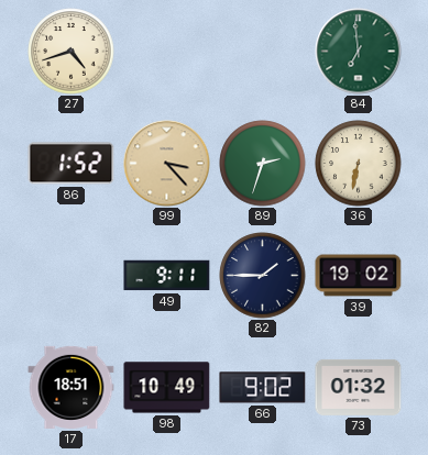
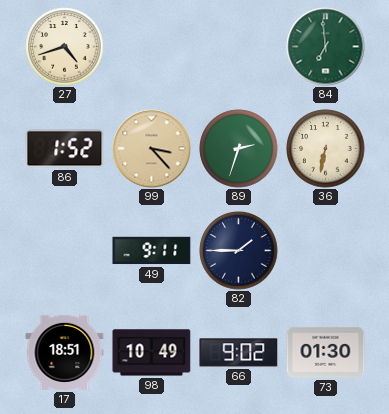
39: 19:02 -> none (359, 276)
73: 01:32 -> 01:30 (326, 352)
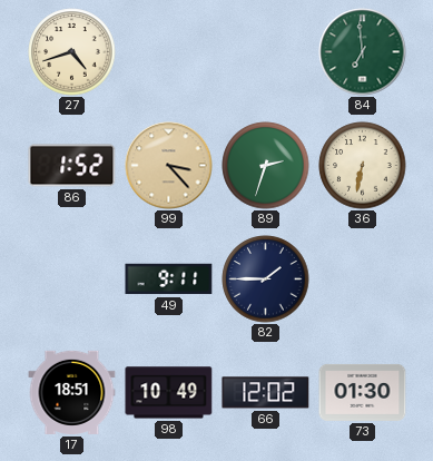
66: 9:02 -> 12:02 (266, 393)
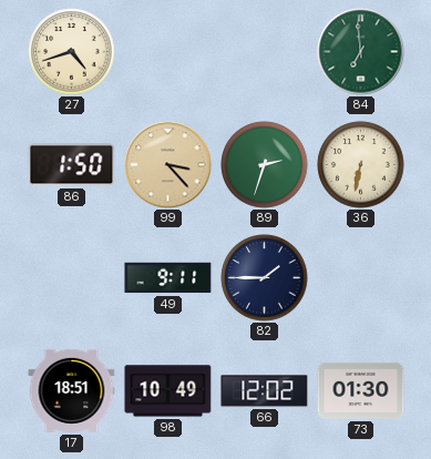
86: 1:52 -> 1:50 (72, 165)
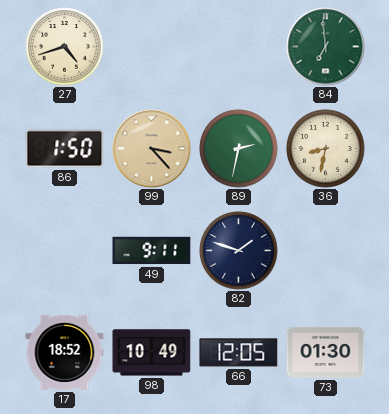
89: 2:33 -> 2:32 (239, 149)
36: 6:32 -> 8:32 (326, 149)
82: 1:45 -> 1:48 (239, 251)
17: 18:51 -> 18:52 (65, 352)
66: 12:02 -> 12:05 (239, 353)
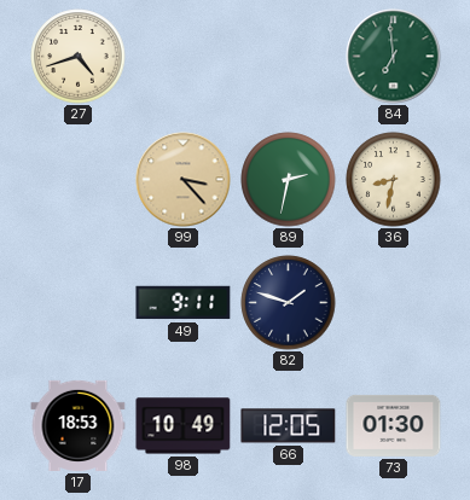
86: 1:50 -> none (65, 149)
17: 18:52 -> 18:53 (79, 425)
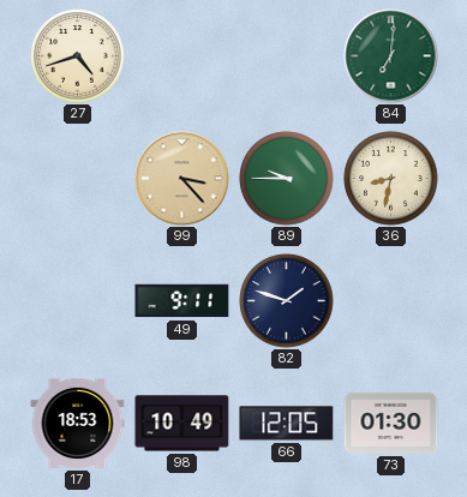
84: 6:59 -> 7:01 (391, 56)
89: 2:32 -> 9:45 (287, 179)
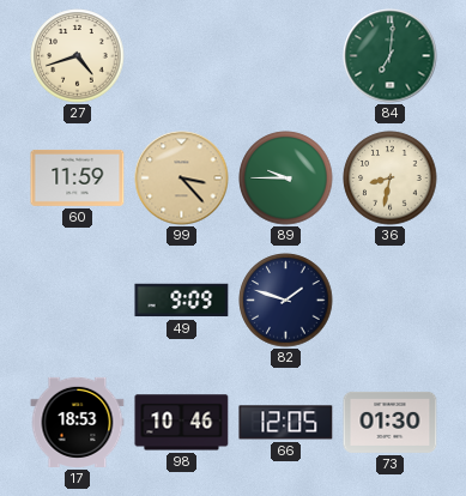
60: none -> 11:59 (78, 177)
49: 9:11 -> 9:09 (182, 301)
98: 10:49 -> 10:46 (182, 423)
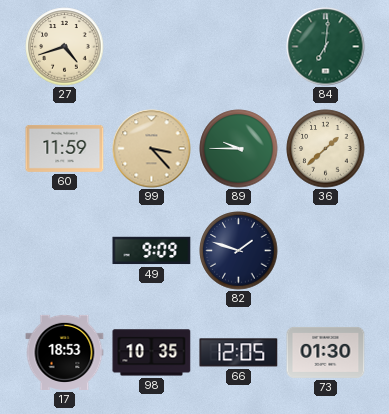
36: 8:32 -> 1:38 (326, 149)
98: 10:46 -> 10:35 (152, 353)
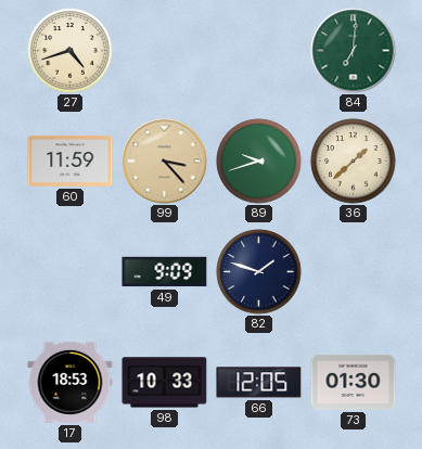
89: 9:45 -> 9:42 (259, 162)
98: 10:35 -> 10:33 (165, 383)
